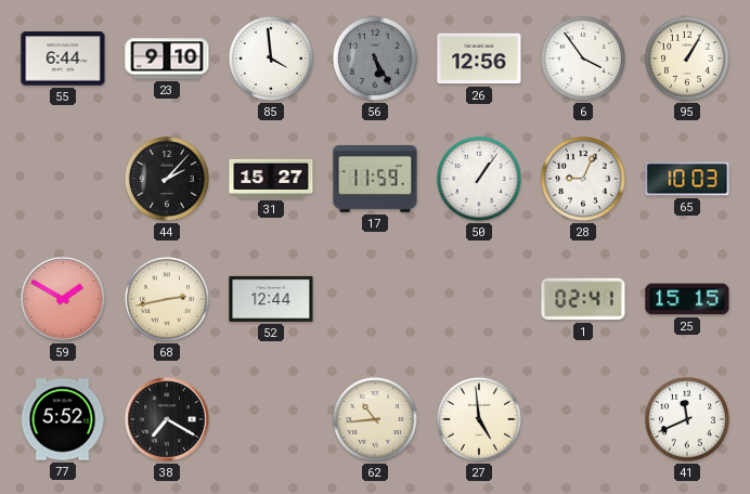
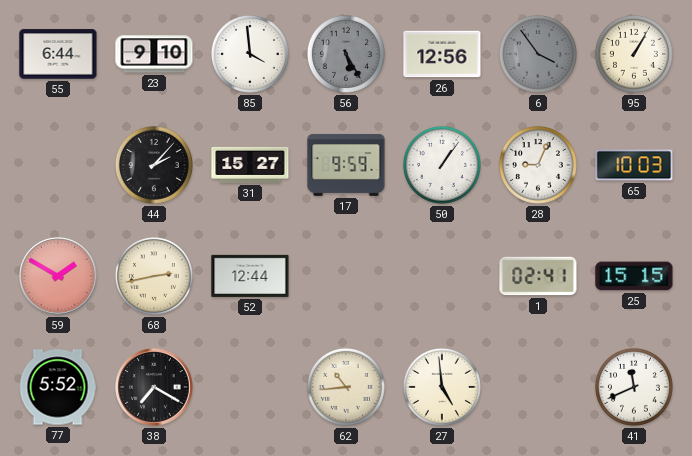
6 dial: white -> grey (538, 54)
17: 11:59 -> 9:59 (346, 165)
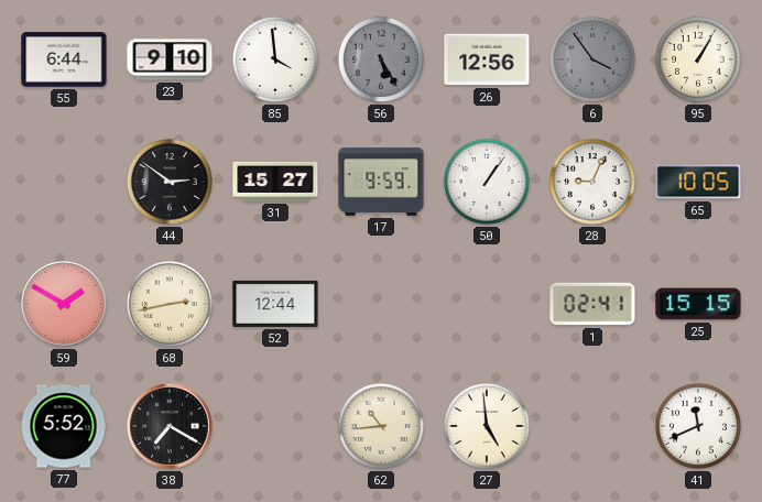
44: 2:07 -> 2:51 (170, 182)
65: 10:03 -> 10:05 (698, 182)
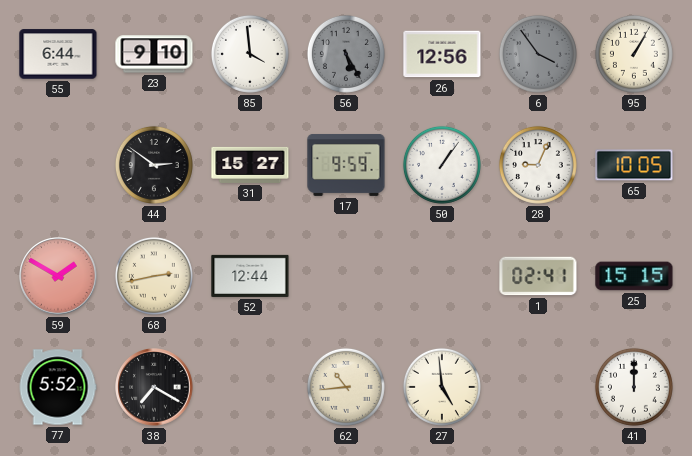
41: 11:41 -> 12:00 (634, 387)
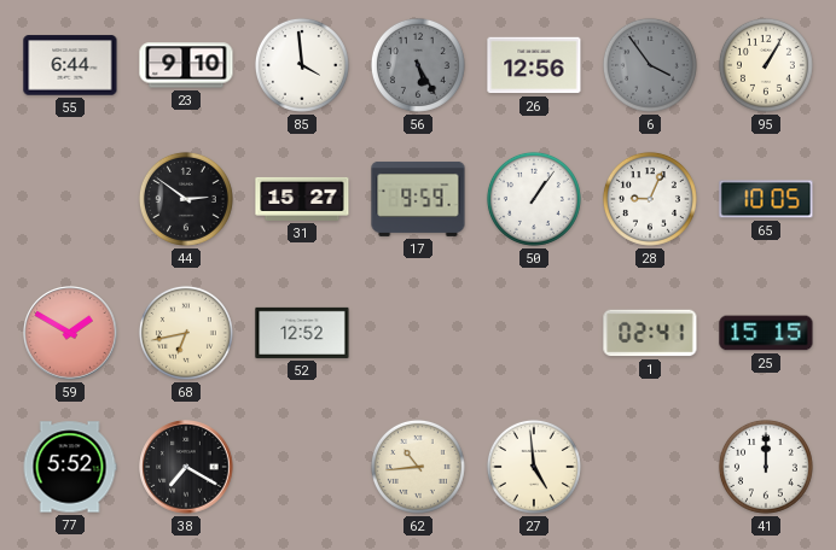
68: 2:43 -> 6:43 (186, 333)
52: 12:44 -> 12:52 (302, 333)
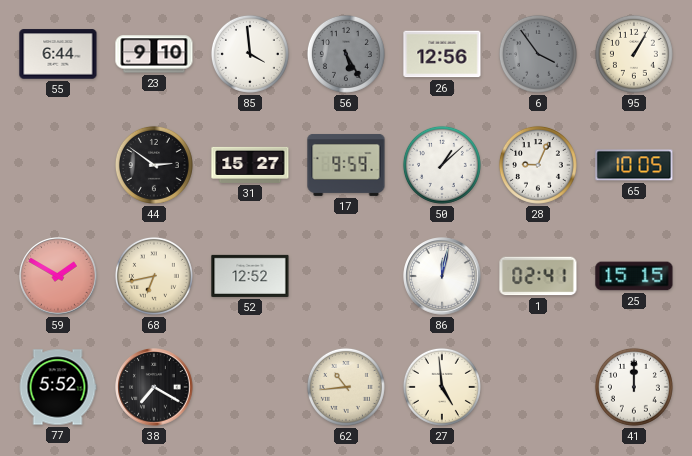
50: 1:06 -> 1:08 (442, 165)
86: none -> 12:02 (442, 276)
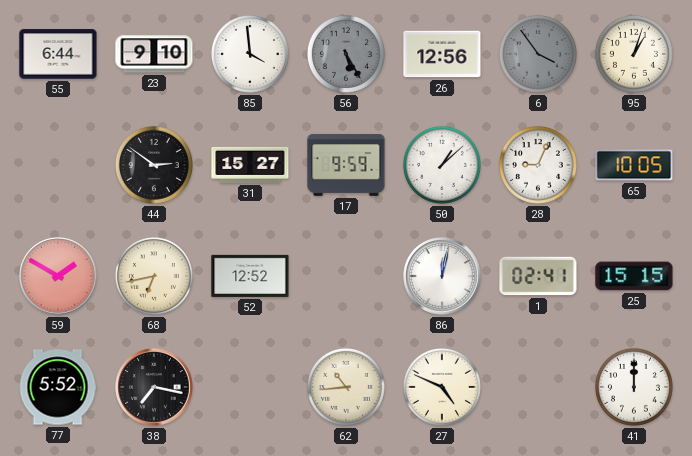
95: 1:05 -> 1:03 (634, 54)
38: 7:20 -> 7:17 (154, 387)
27: 4:59 -> 4:49 (442, 387)
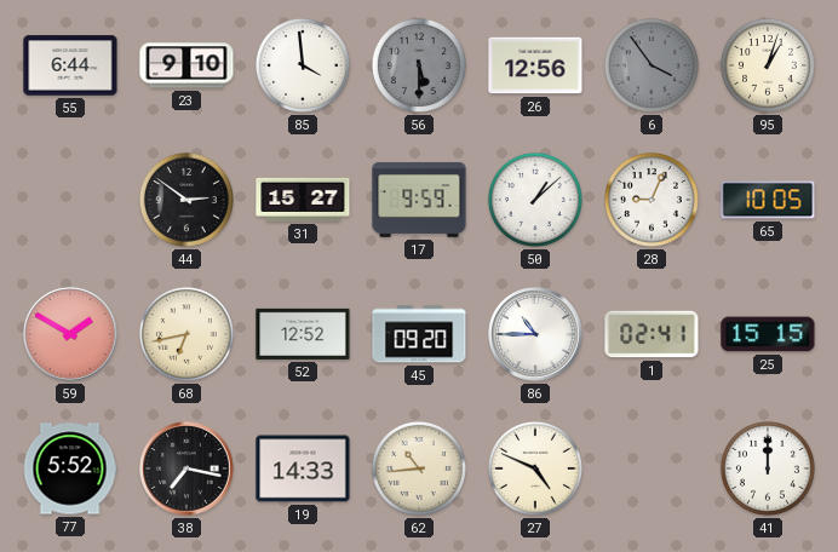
56: 5:25 -> 5:30 (419, 65)
45: none -> 09:20 (419, 334)
86: 12:02 -> 10:45 (535, 334)
19: none -> 14:33 (303, 468)
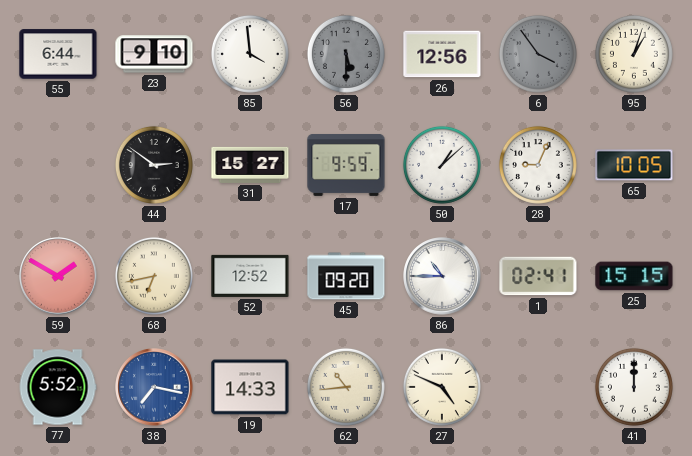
38 dial: black -> blue (154, 387)
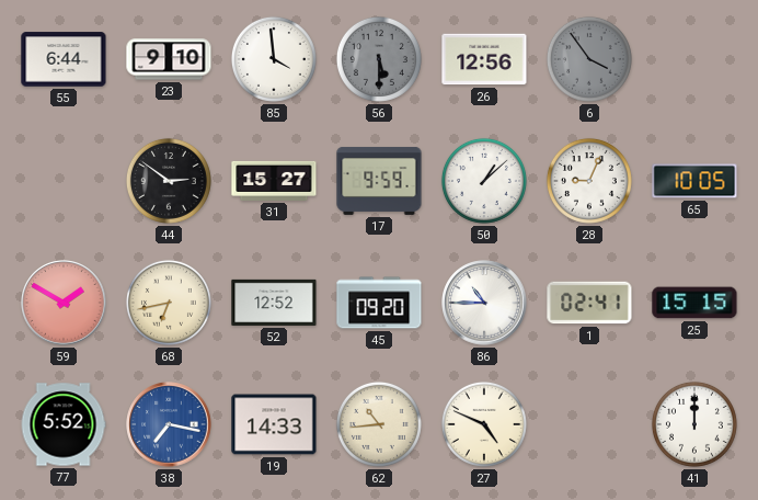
95: 1:03 -> none (634, 54)
